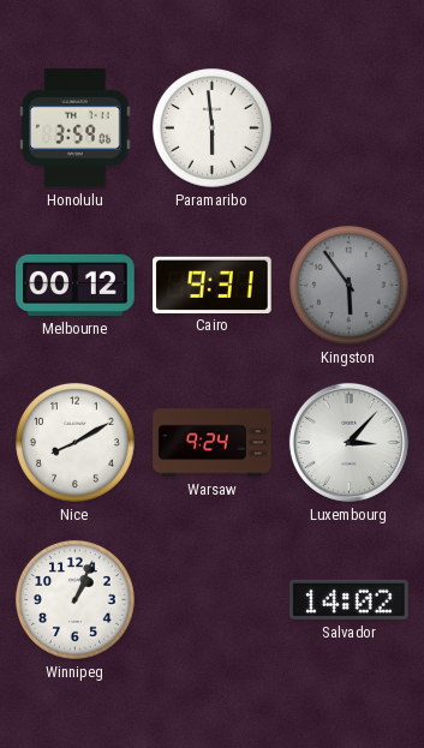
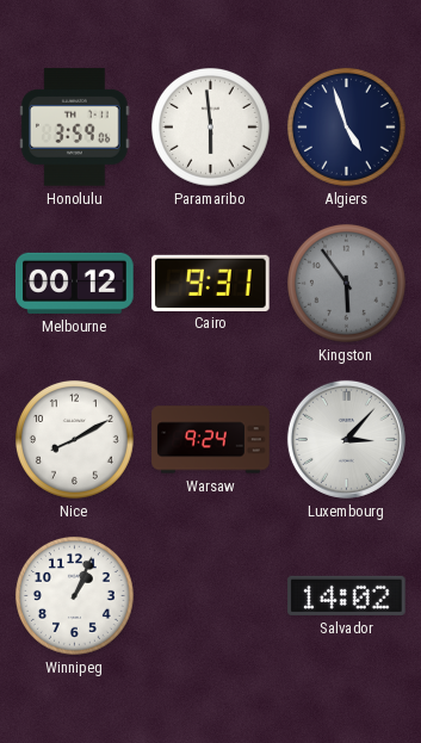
Algiers: none -> 4:57 (346, 126)
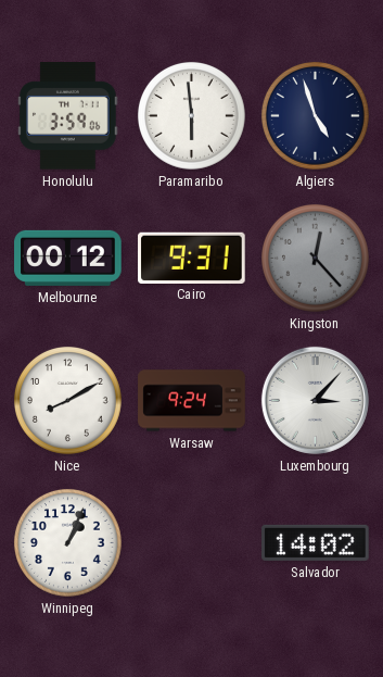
Kingston: 5:54 -> 12:23 (315, 258)
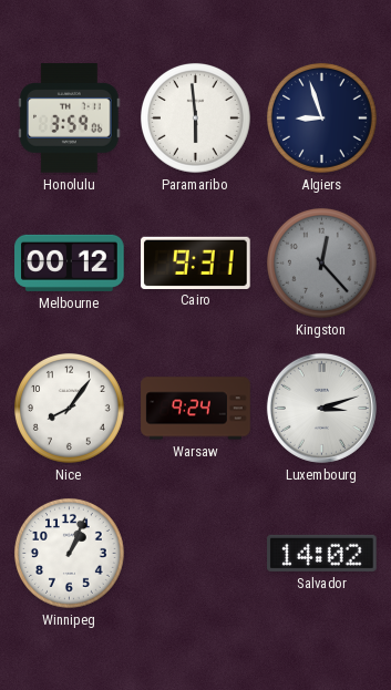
Algiers: 4:57 -> 8:57 (321, 117)
Nice: 8:10 -> 8:06 (69, 408)
Luxembourg: 3:07 -> 3:12 (321, 408)
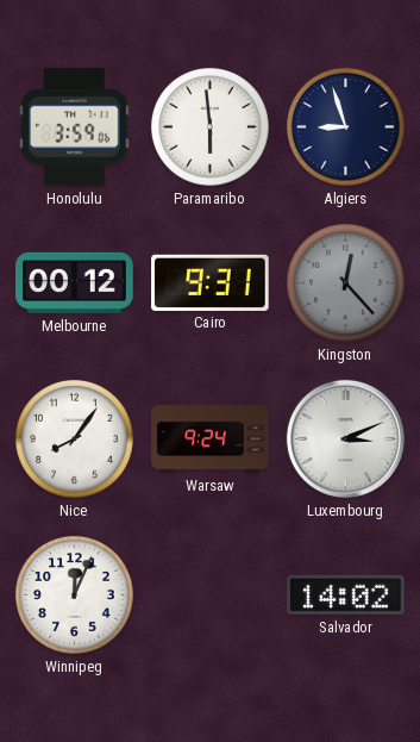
Luxembourg: 3:12 -> 3:11 (345, 438)
Winnipeg: 1:04 -> 12:04 (74, 594)
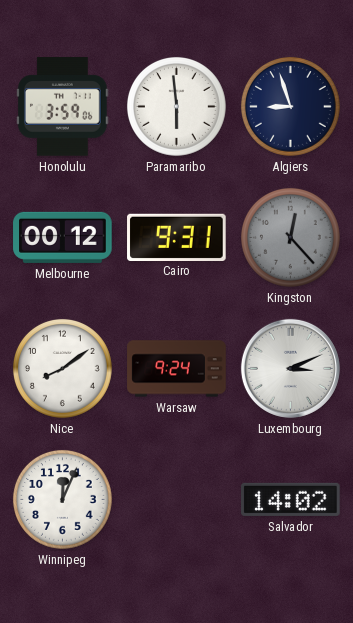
Nice: 8:06 -> 8:09 (62, 368)
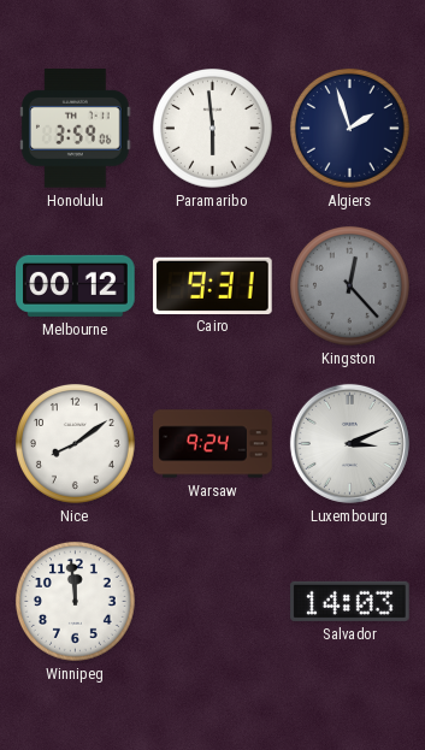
Algiers: 8:57 -> 1:57 (349, 128)
Winnipeg: 12:04 -> 11:59 (75, 601)
Salvador: 14:02 -> 14:03 (350, 601)
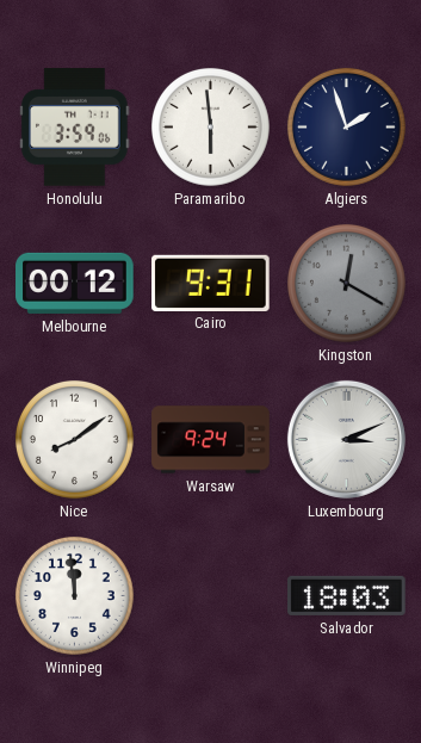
Kingston: 12:23 -> 12:20 (346, 283)
Salvador: 14:03 -> 18:03 (347, 595)
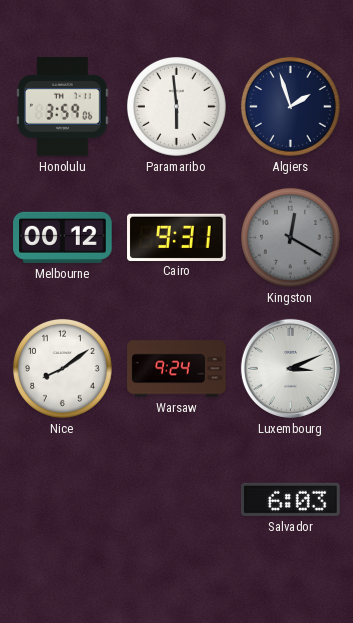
Winnipeg: 11:59 -> none (74, 595)
Salvador: 18:03 -> 6:03 (291, 499)
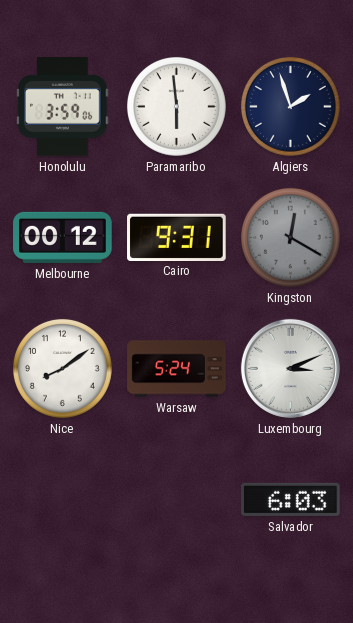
Warsaw: 9:24 -> 5:24 (177, 369)
